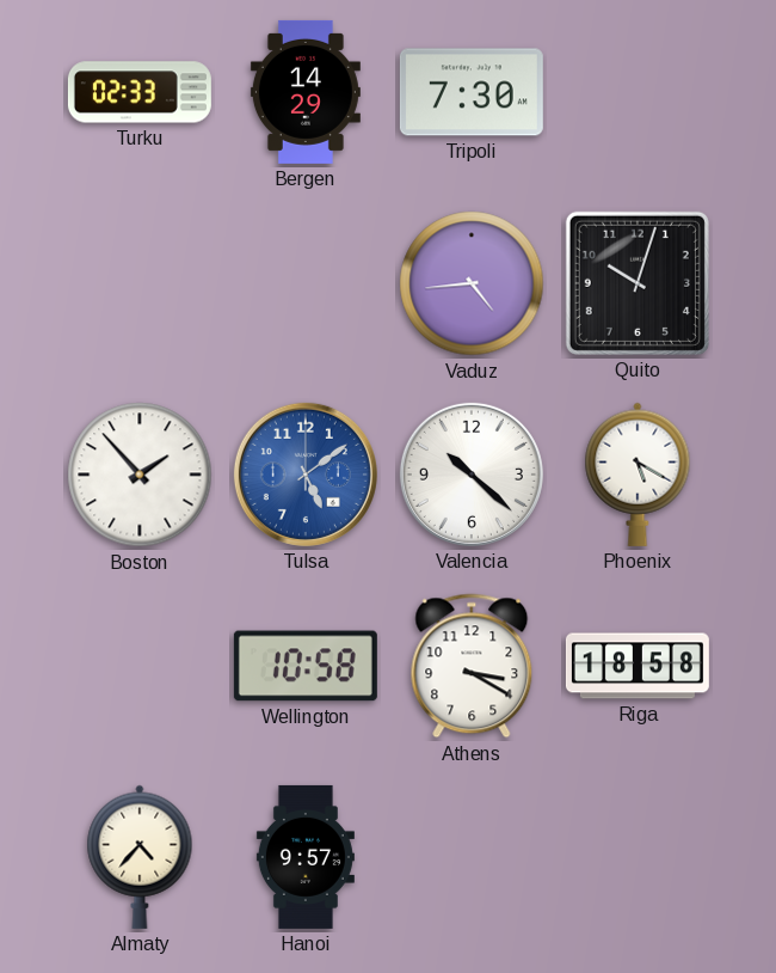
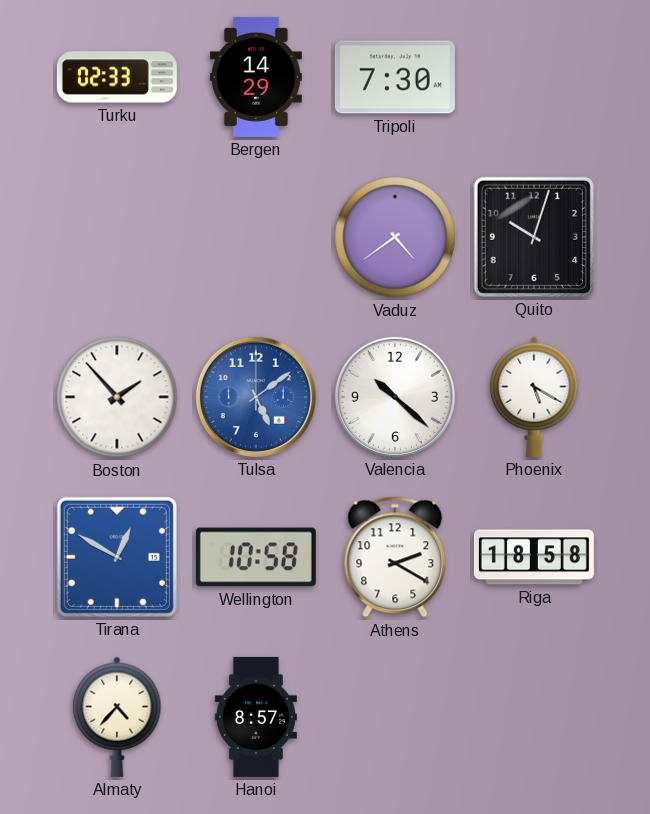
Vaduz: 4:44 -> 4:39 (395, 237)
Tirana: none -> 12:50 (117, 557)
Athens: 3:20 -> 2:20 (395, 557)
Hanoi: 9:57 -> 8:57 (256, 717)
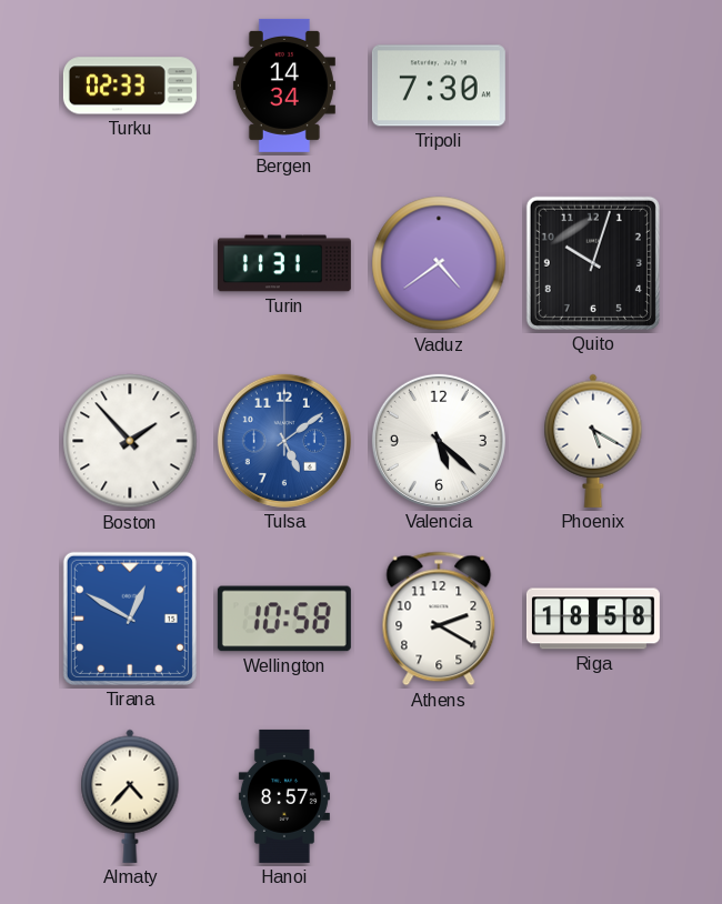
Bergen: 14:29 -> 14:34 (284, 86)
Turin: none -> 11:31 (284, 263)
Valencia: 10:22 -> 5:22 (439, 441)
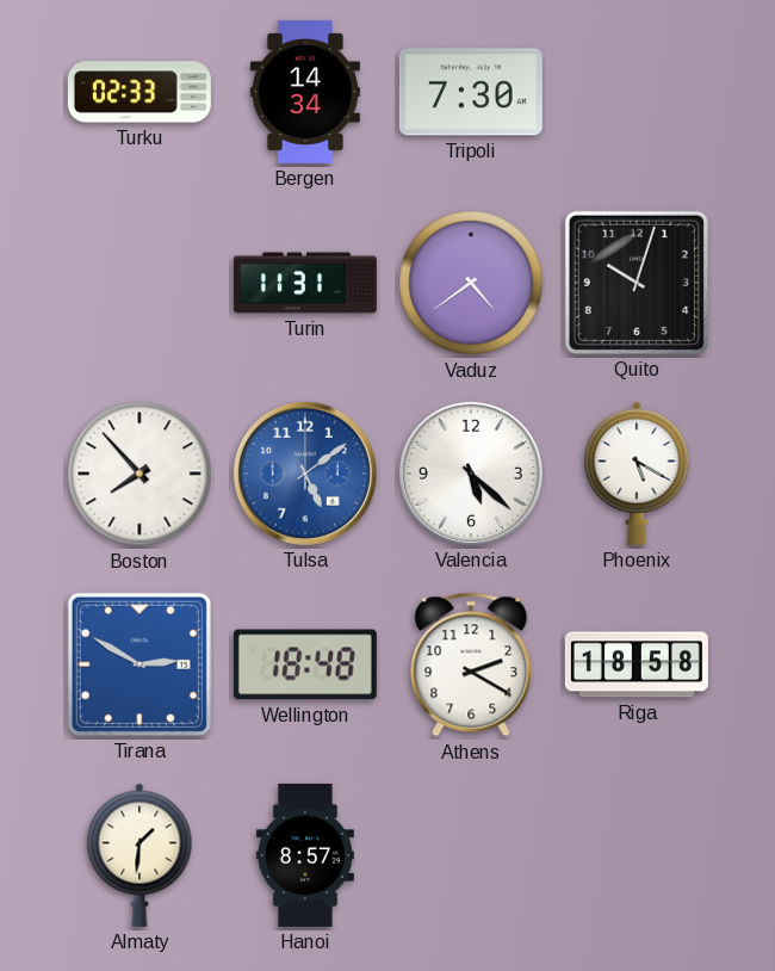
Boston: 1:53 -> 7:53 (139, 474)
Tirana: 12:50 -> 2:50 (139, 664)
Wellington: 10:58 -> 18:48 (305, 664)
Almaty: 4:37 -> 1:31 (139, 855)
